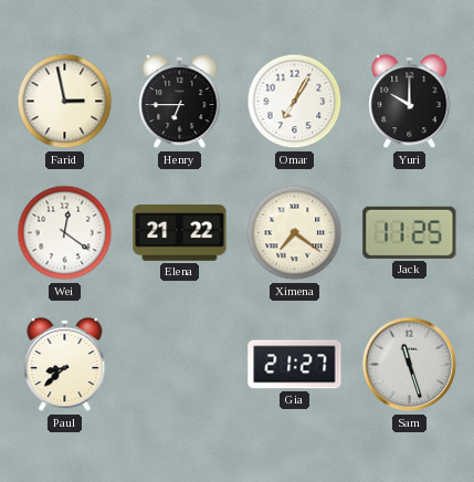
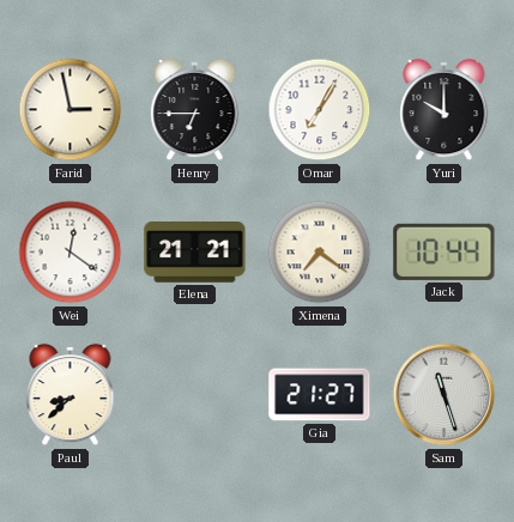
Elena: 21:22 -> 21:21 (195, 253)
Jack: 11:25 -> 10:44 (445, 251)
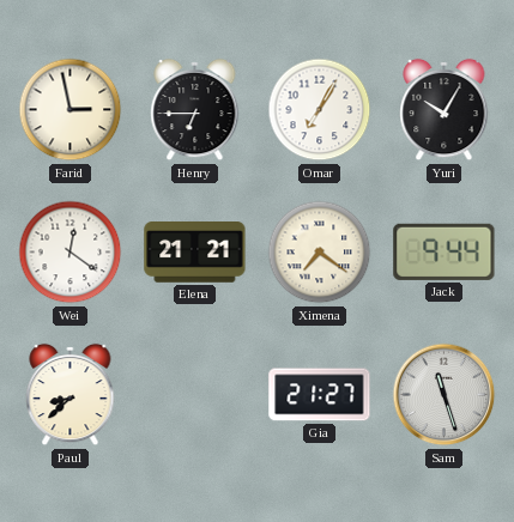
Yuri: 10:00 -> 10:05 (445, 110)
Jack: 10:44 -> 9:44 (445, 251)
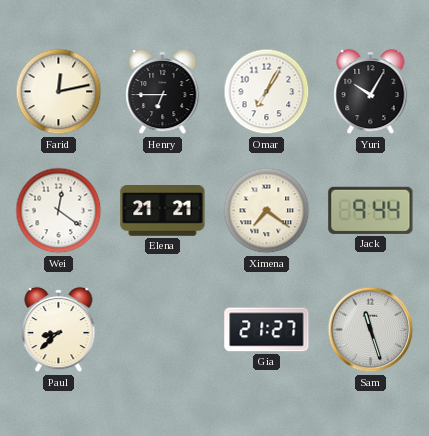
Farid: 2:58 -> 12:13 (59, 92)
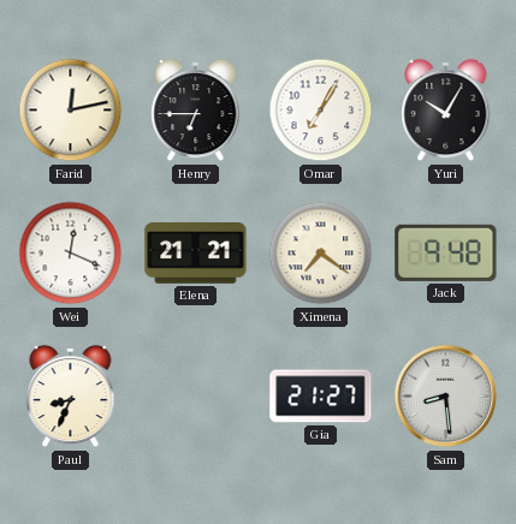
Wei: 12:21 -> 12:19 (71, 254)
Jack: 9:44 -> 9:48 (446, 252)
Paul: 8:38 -> 8:34 (71, 397)
Sam: 11:27 -> 8:29 (446, 397)
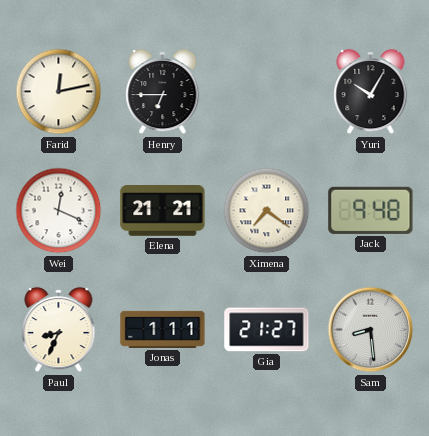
Omar: 7:05 -> none (321, 111)
Jonas: none -> 1:11 (163, 329)
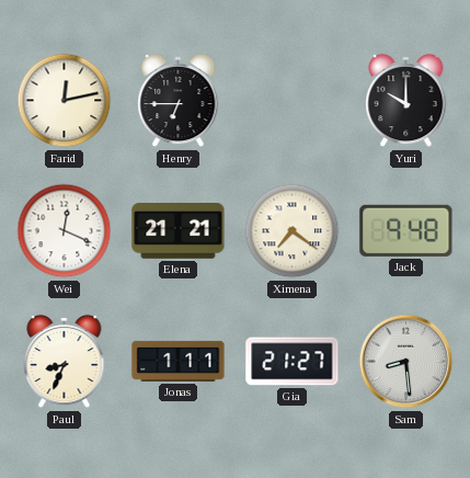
Yuri: 10:05 -> 10:00 (406, 101)
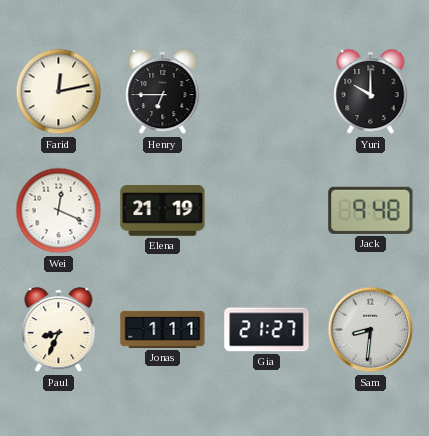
Elena: 21:21 -> 21:19 (163, 211)
Ximena: 7:21 -> none (293, 231)
Sam: 8:29 -> 8:31 (371, 330)
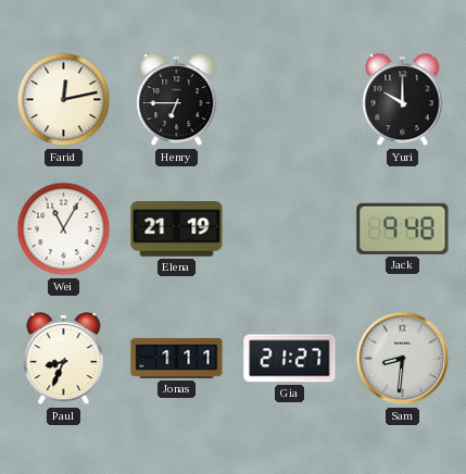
Wei: 12:19 -> 11:05 (64, 229)
